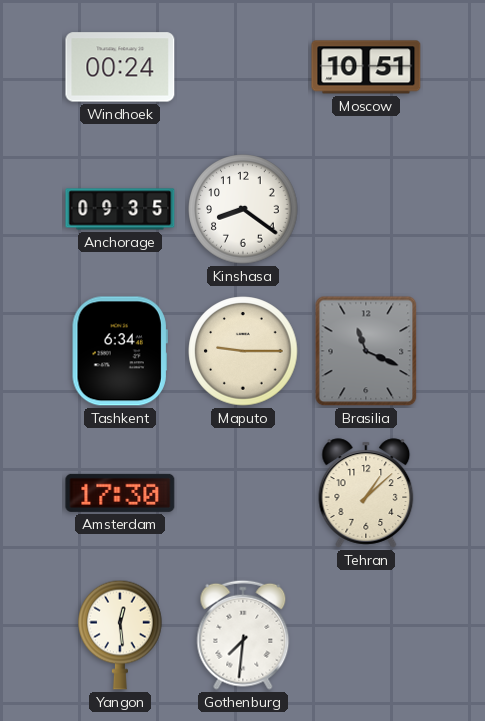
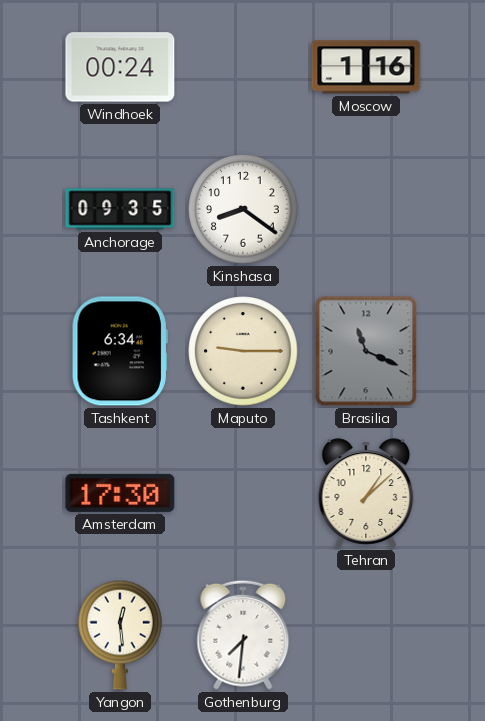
Moscow: 10:51 -> 1:16 (366, 67)
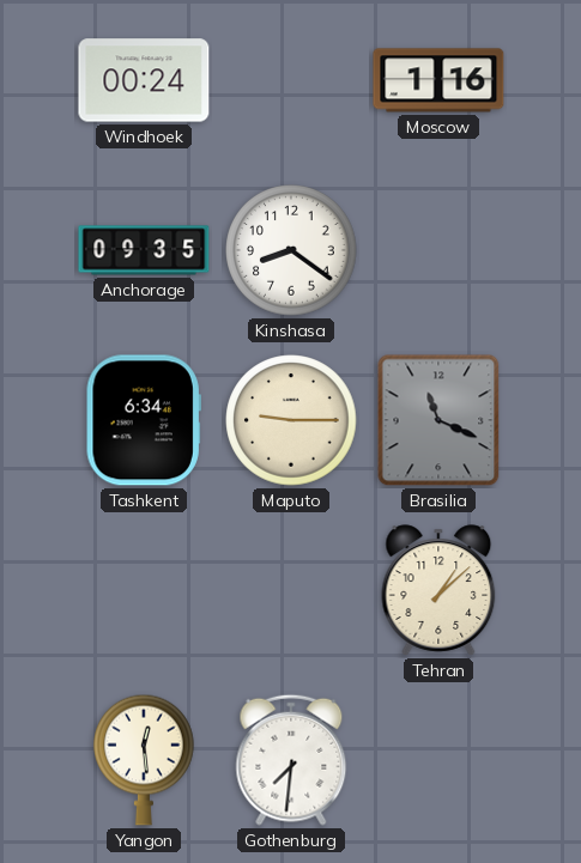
Amsterdam: 17:30 -> none (120, 493)
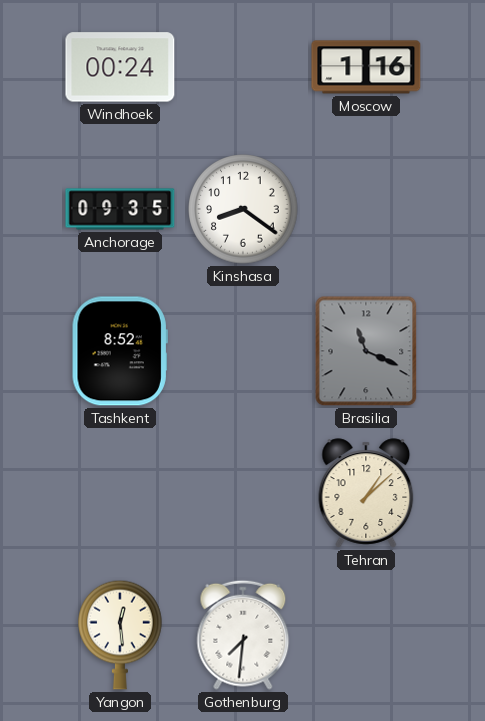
Tashkent: 6:34 -> 8:52 (120, 351)
Maputo: 9:15 -> none (291, 420)
